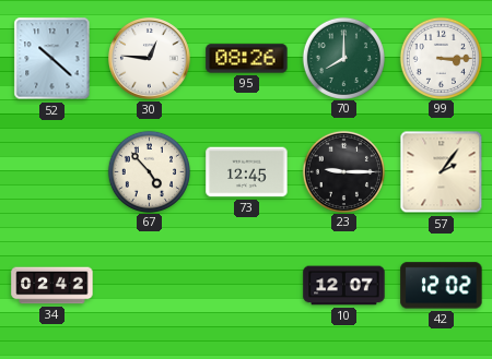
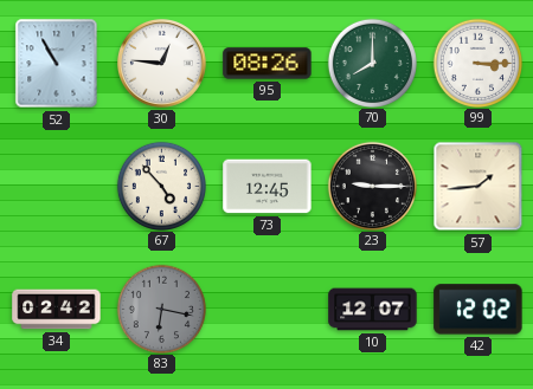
52: 10:22 -> 10:55 (57, 64)
57: 2:06 -> 1:44 (479, 187)
83: none -> 6:17 (161, 309)
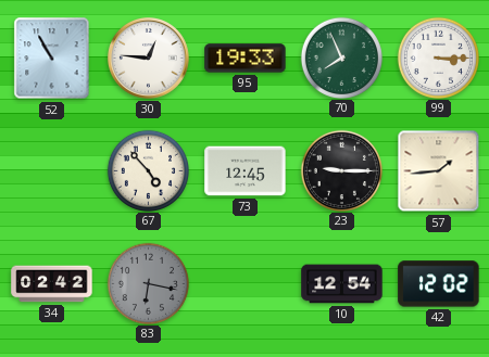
95: 08:26 -> 19:33 (246, 59)
70: 8:00 -> 7:56 (341, 58)
10: 12:07 -> 12:54 (342, 284)
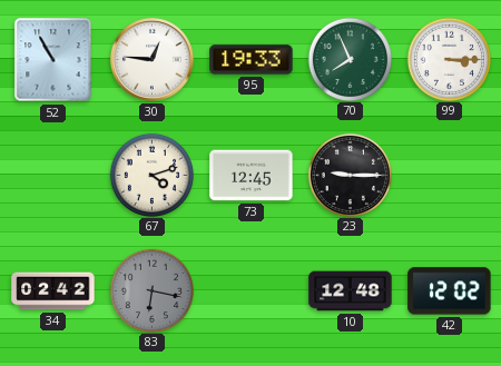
67: 4:53 -> 4:12 (151, 175)
57: 1:44 -> none (439, 171)
10: 12:54 -> 12:48 (351, 291)
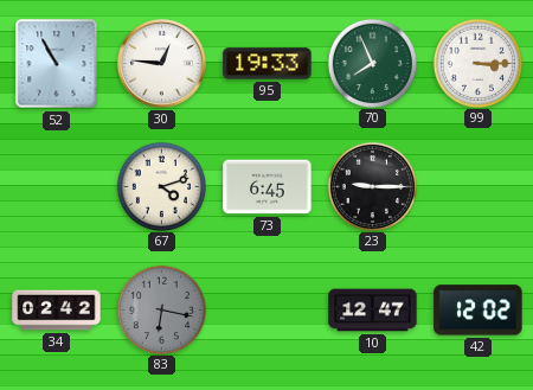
73: 12:45 -> 6:45 (268, 187)
10: 12:48 -> 12:47 (373, 311)
